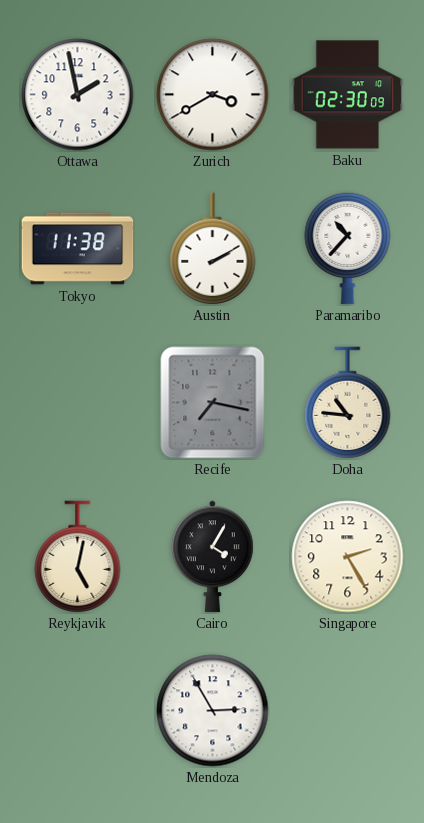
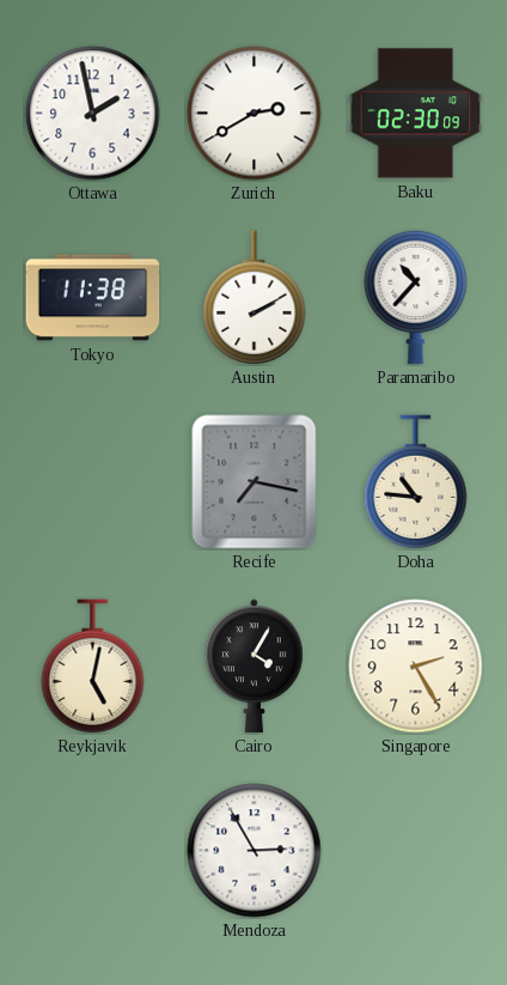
Zurich: 3:40 -> 2:40 (255, 114)
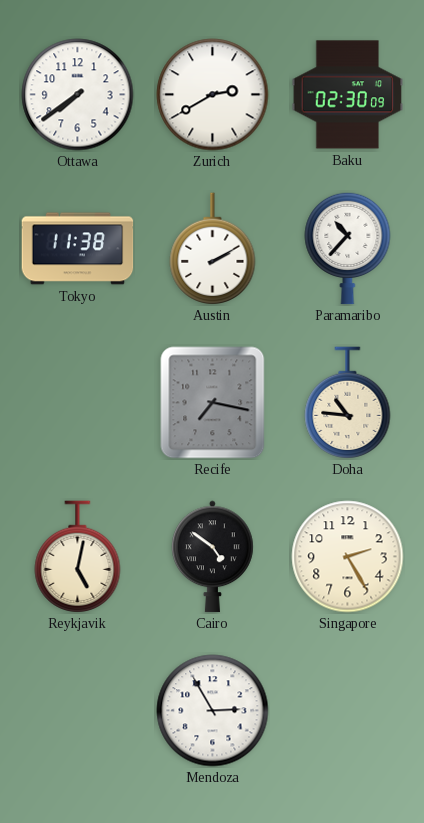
Ottawa: 1:58 -> 7:39 (78, 95)
Cairo: 4:05 -> 4:51 (213, 557)
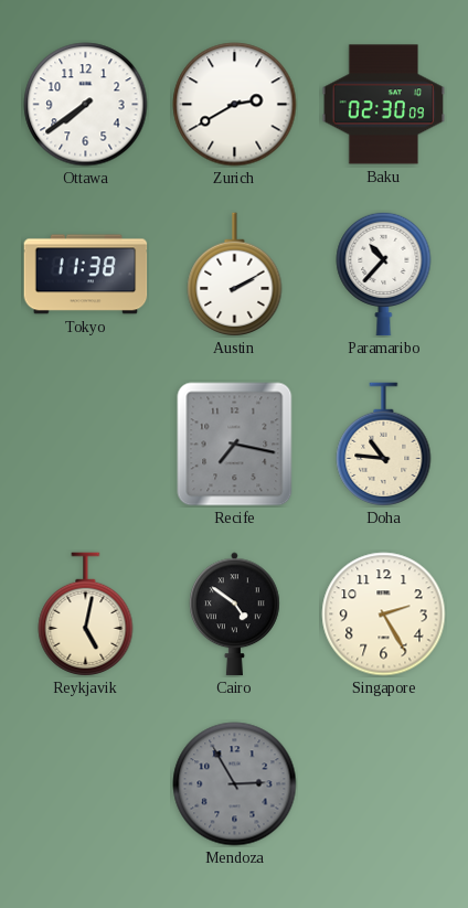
Mendoza dial: white -> grey (235, 784)
